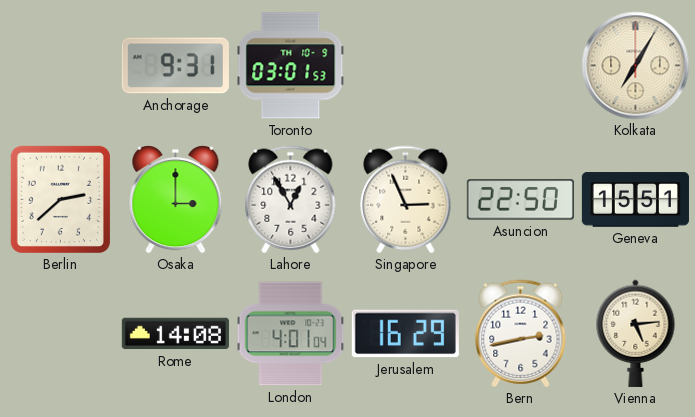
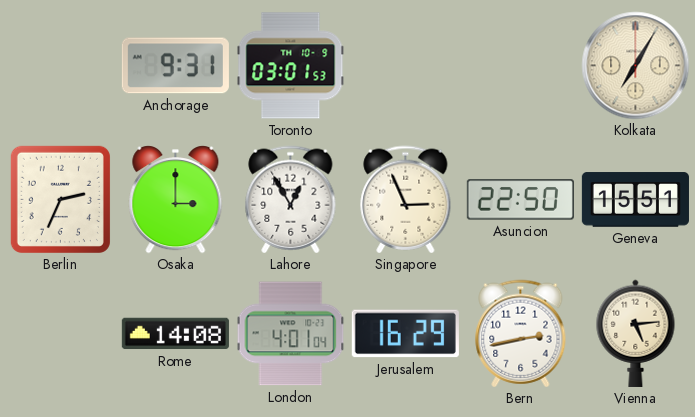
Berlin: 2:38 -> 2:34 (60, 199)
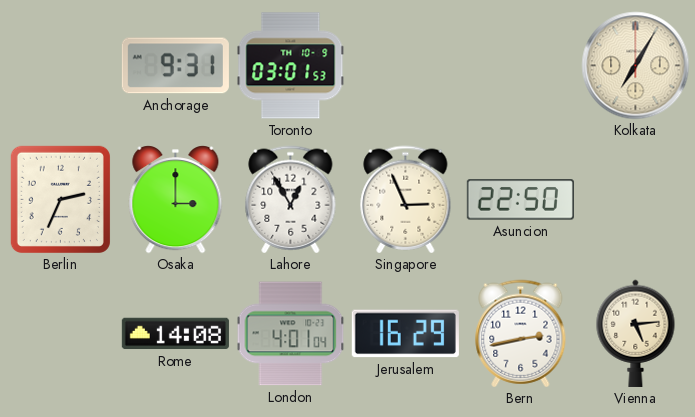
Geneva: 15:51 -> none (635, 200)
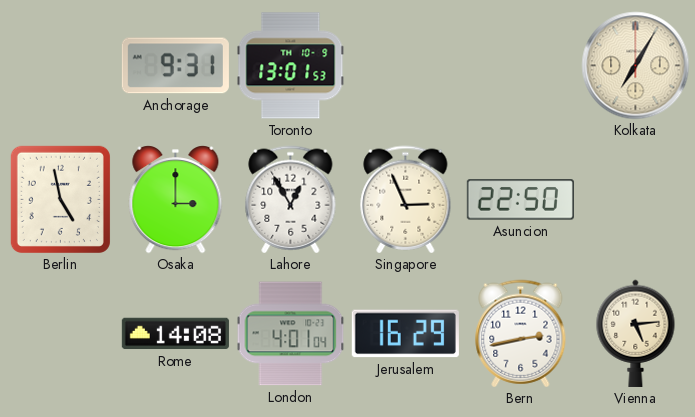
Toronto: 03:01 -> 13:01 (291, 66)
Berlin: 2:34 -> 4:58 (60, 199)
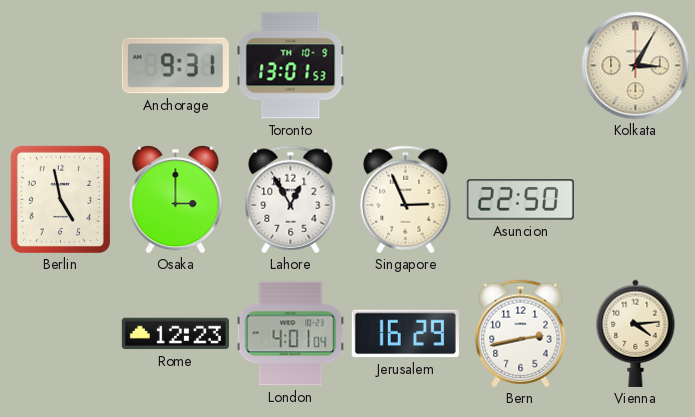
Kolkata: 7:05 -> 3:05 (636, 66)
Rome: 14:08 -> 12:23 (175, 334)
Vienna: 5:14 -> 4:14 (636, 333)
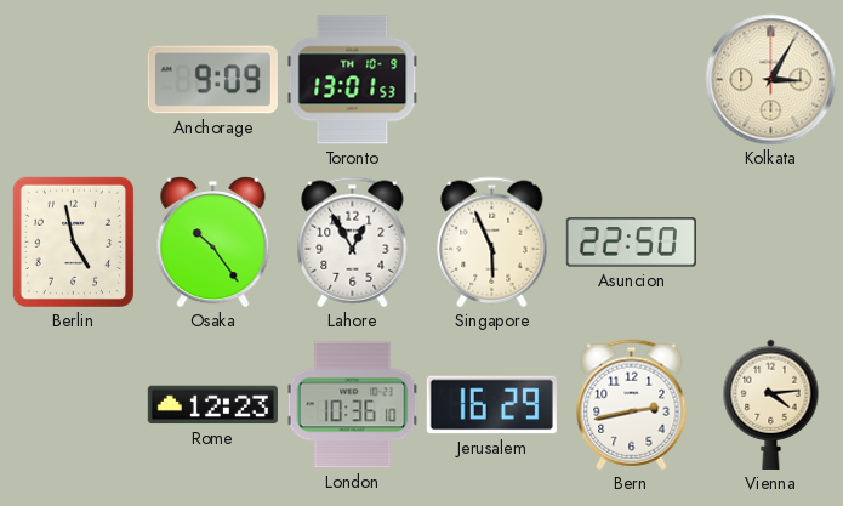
Anchorage: 9:31 -> 9:09 (212, 80)
Osaka: 3:00 -> 10:24 (213, 243)
Singapore: 2:56 -> 5:56 (492, 243)
London: 4:01 -> 10:36 (353, 405)
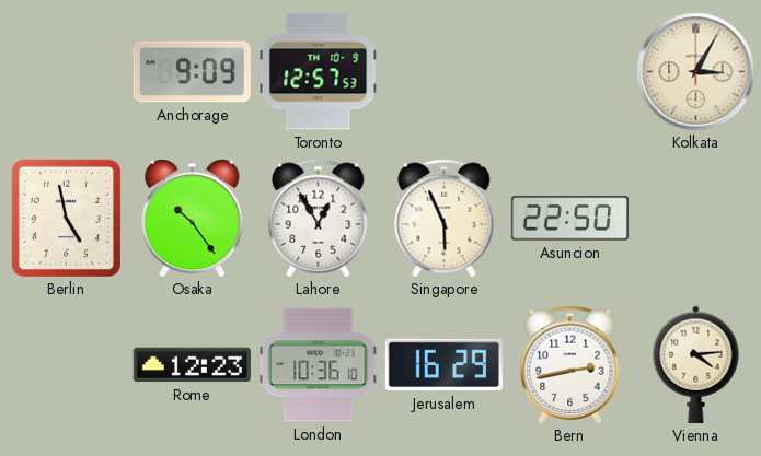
Toronto: 13:01 -> 12:57 (319, 72)
